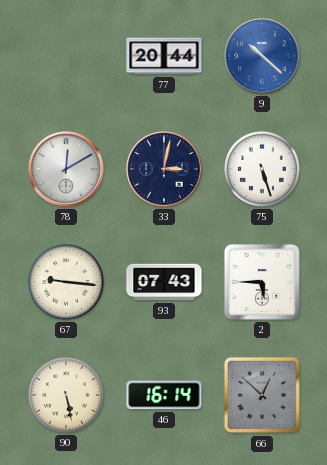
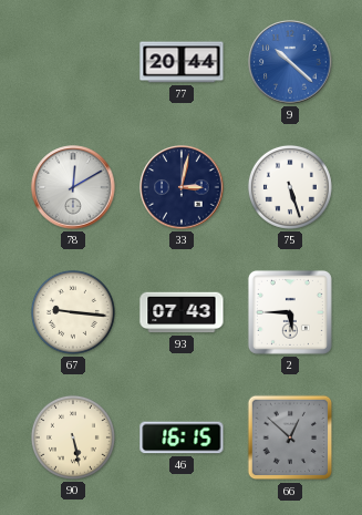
46: 16:14 -> 16:15 (182, 437)
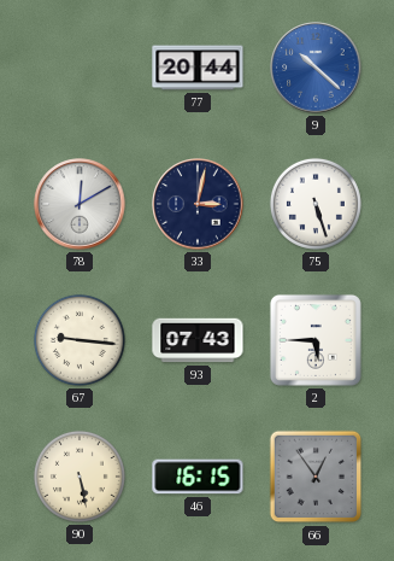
66: 12:52 -> 12:54 (316, 477)
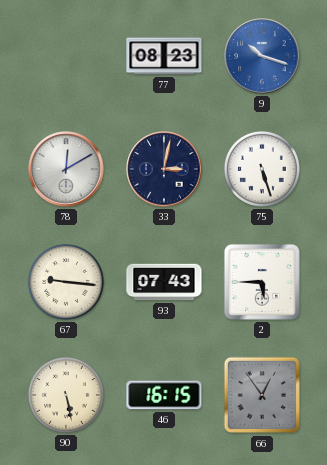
77: 20:44 -> 08:23 (164, 56)
9: 10:22 -> 10:18 (262, 56)
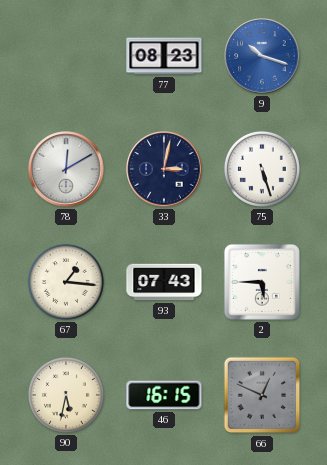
67: 9:16 -> 1:16 (66, 282)
90: 5:28 -> 5:32 (66, 395)
66: 12:54 -> 12:49 (262, 395)
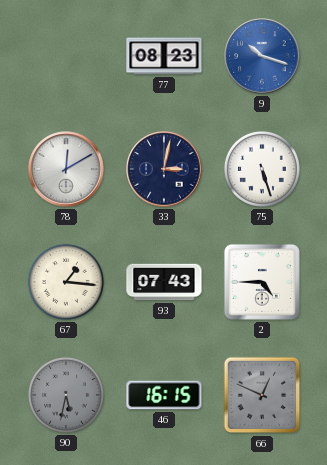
2: 5:45 -> 4:45 (262, 282)
90 dial: cream -> grey (66, 395)
